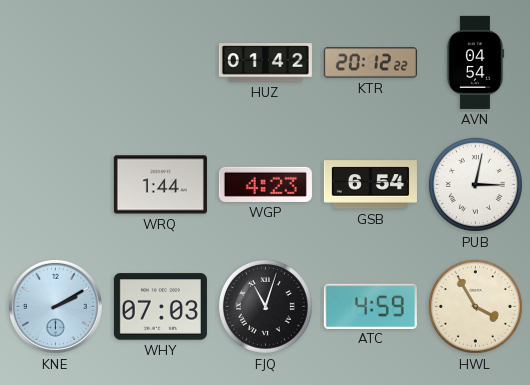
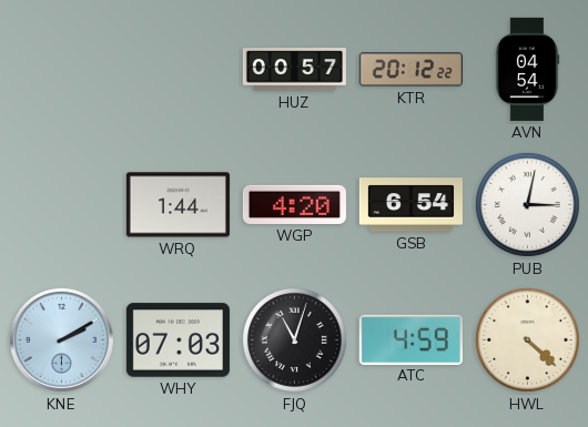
HUZ: 01:42 -> 00:57 (294, 70)
WGP: 4:23 -> 4:20 (294, 204)
HWL: 3:55 -> 4:22 (527, 339)
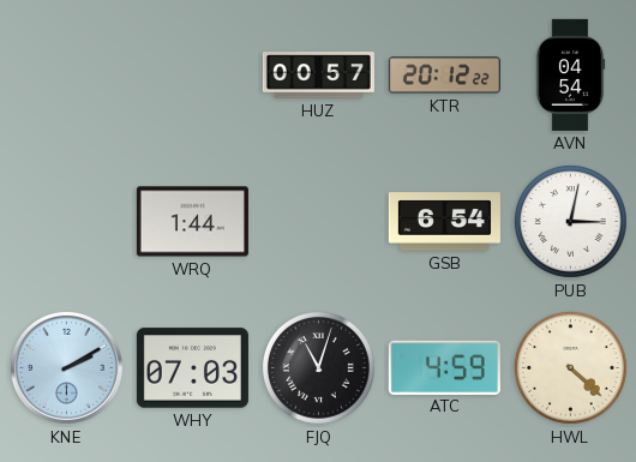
WGP: 4:20 -> none (294, 204)
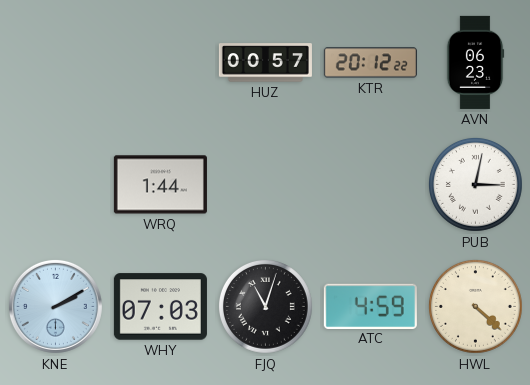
AVN: 04:54 -> 06:23 (475, 62)
GSB: 6:54 -> none (444, 222)
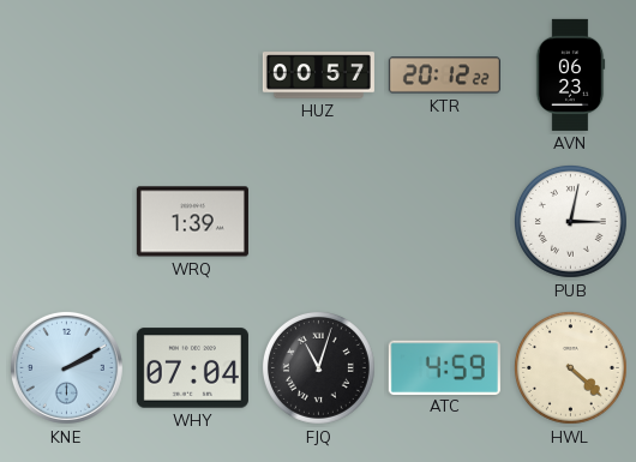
WRQ: 1:44 -> 1:39 (192, 222)
WHY: 07:03 -> 07:04 (192, 368)
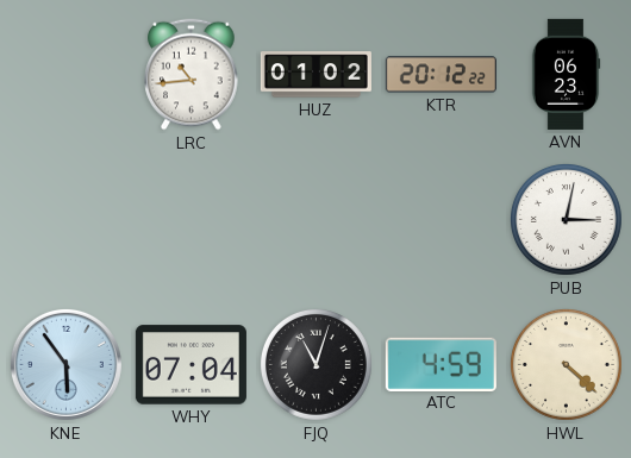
LRC: none -> 10:44 (192, 75)
HUZ: 00:57 -> 01:02 (315, 75)
WRQ: 1:39 -> none (192, 222)
KNE: 2:10 -> 5:54 (65, 364)
